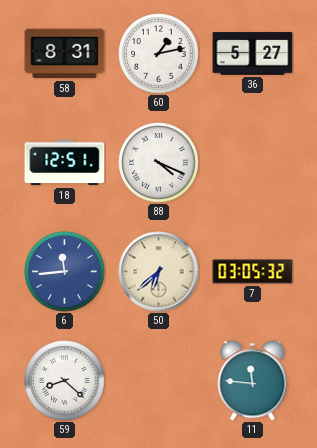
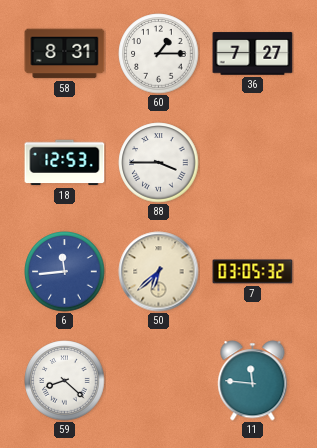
60: 1:13 -> 1:15 (159, 54)
36: 5:27 -> 7:27 (253, 54)
18: 12:51 -> 12:53 (65, 163)
88: 4:19 -> 3:45 (159, 163)
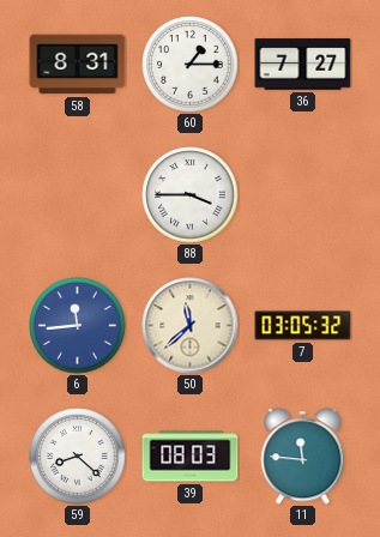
18: 12:53 -> none (65, 163)
50: 6:38 -> 11:38 (191, 326)
39: none -> 08:03 (191, 457)
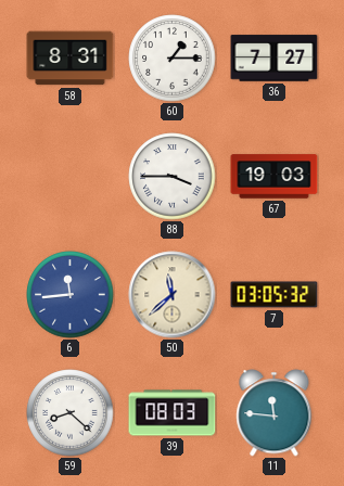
67: none -> 19:03 (275, 177)
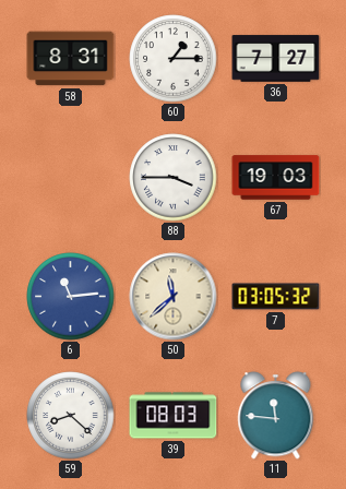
6: 11:44 -> 11:14 (71, 297)
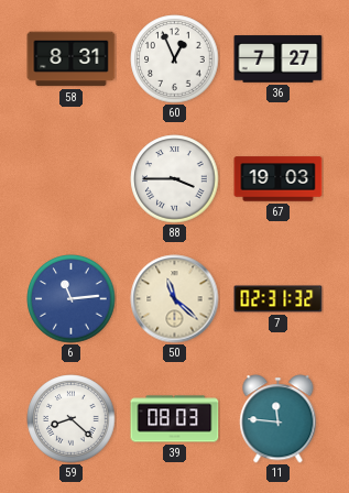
60: 1:15 -> 12:56 (175, 59)
50: 11:38 -> 11:22 (175, 299)
7: 03:05 -> 02:31 (279, 299)
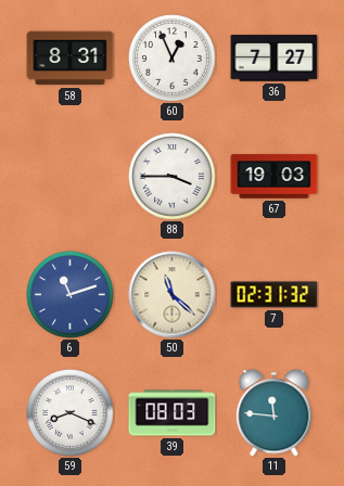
6: 11:14 -> 11:12 (71, 295)
59: 8:22 -> 8:19 (71, 413)
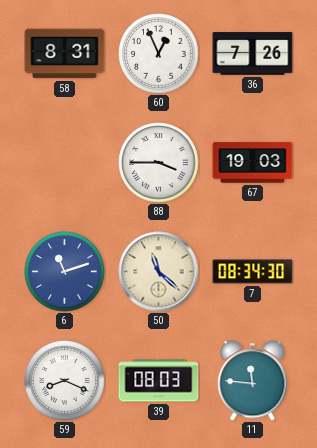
36: 7:27 -> 7:26 (253, 54)
7: 02:31 -> 08:34 (253, 272)
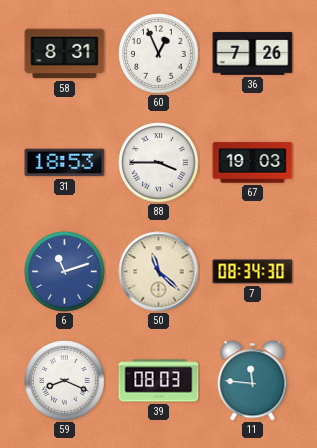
31: none -> 18:53 (65, 163)
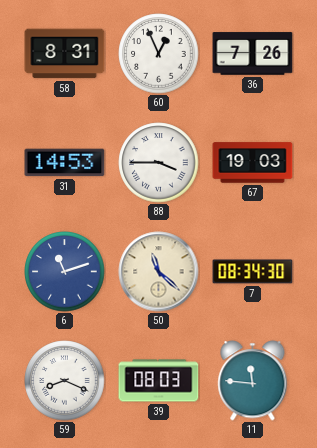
31: 18:53 -> 14:53 (65, 163)
